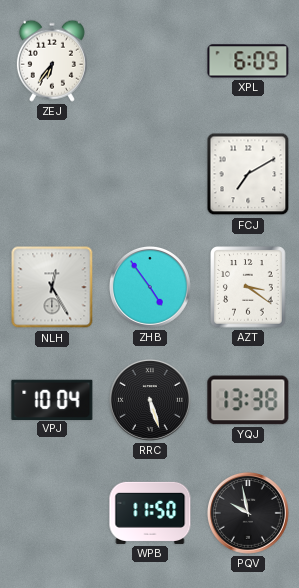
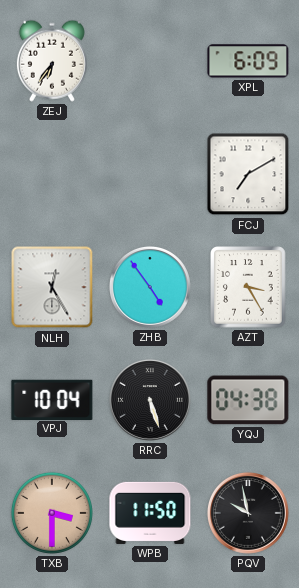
AZT: 3:21 -> 3:25 (248, 287)
YQJ: 13:38 -> 04:38 (248, 400)
TXB: none -> 3:30 (52, 513)
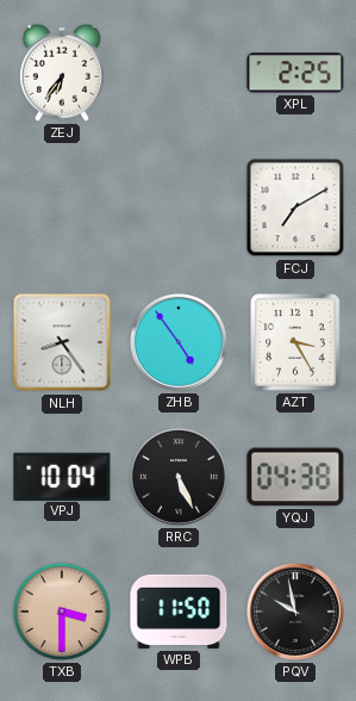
XPL: 6:09 -> 2:25 (295, 73)
NLH: 12:25 -> 8:24 (62, 342)
RRC: 5:27 -> 5:26 (179, 477)
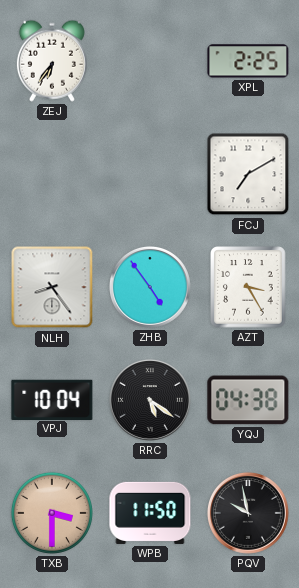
RRC: 5:26 -> 5:21 (150, 400)
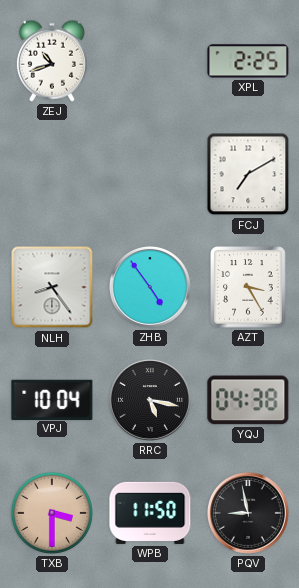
ZEJ: 6:36 -> 10:42 (52, 61)
RRC: 5:21 -> 5:17 (150, 400)
PQV: 9:58 -> 8:58 (248, 513)
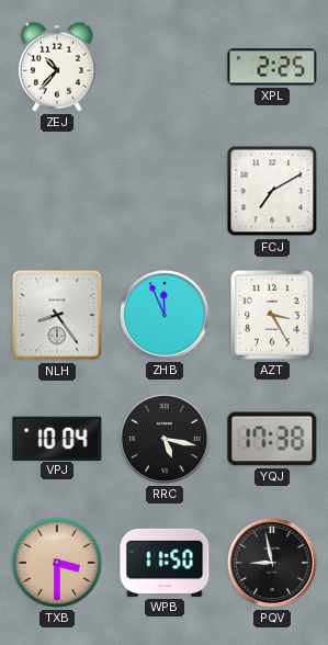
ZEJ: 10:42 -> 10:37 (57, 67)
ZHB: 4:54 -> 11:56 (165, 315)
YQJ: 04:38 -> 17:38 (272, 439)
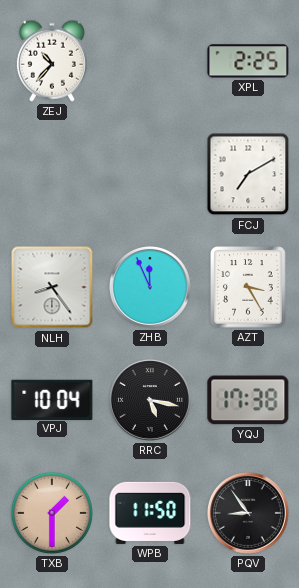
TXB: 3:30 -> 1:30 (52, 513)
PQV: 8:58 -> 8:54 (248, 513)
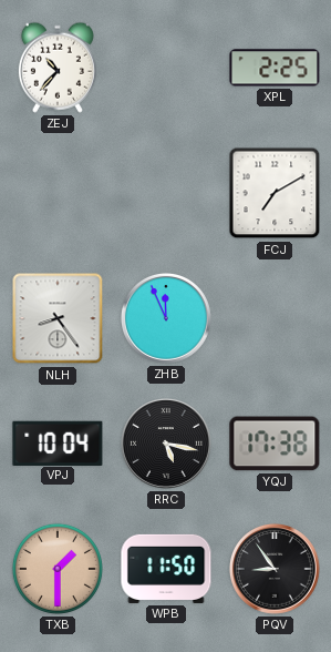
AZT: 3:25 -> none (248, 287)
